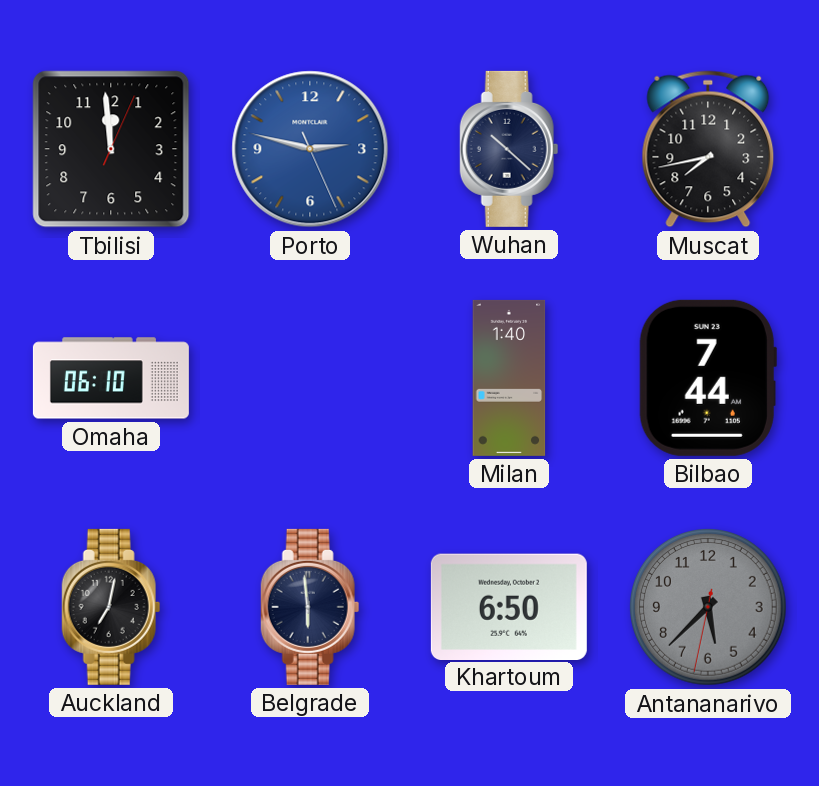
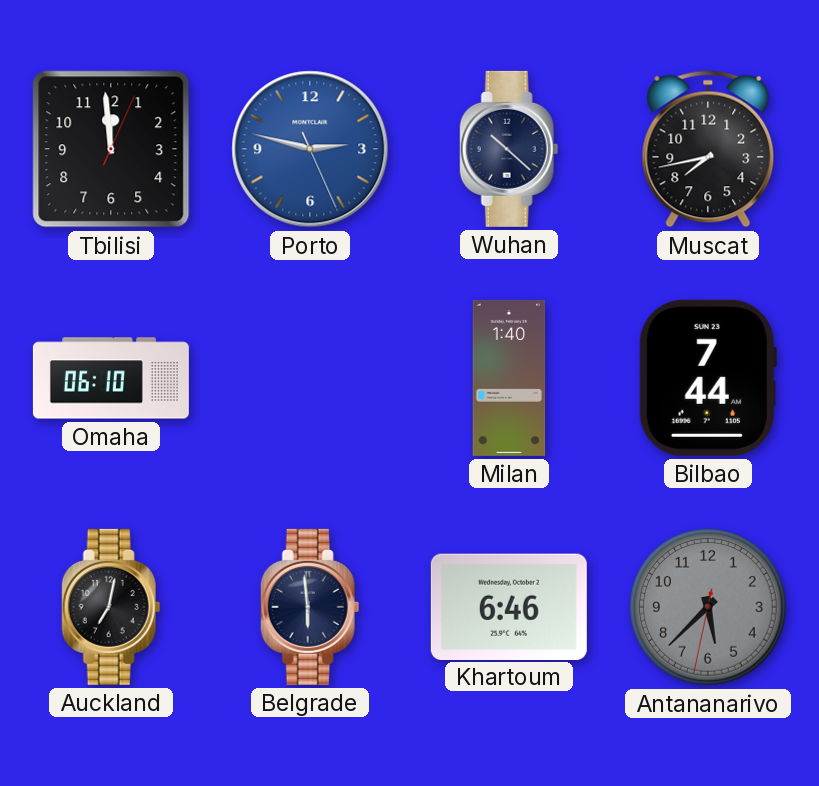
Khartoum: 6:50 -> 6:46 (509, 606)
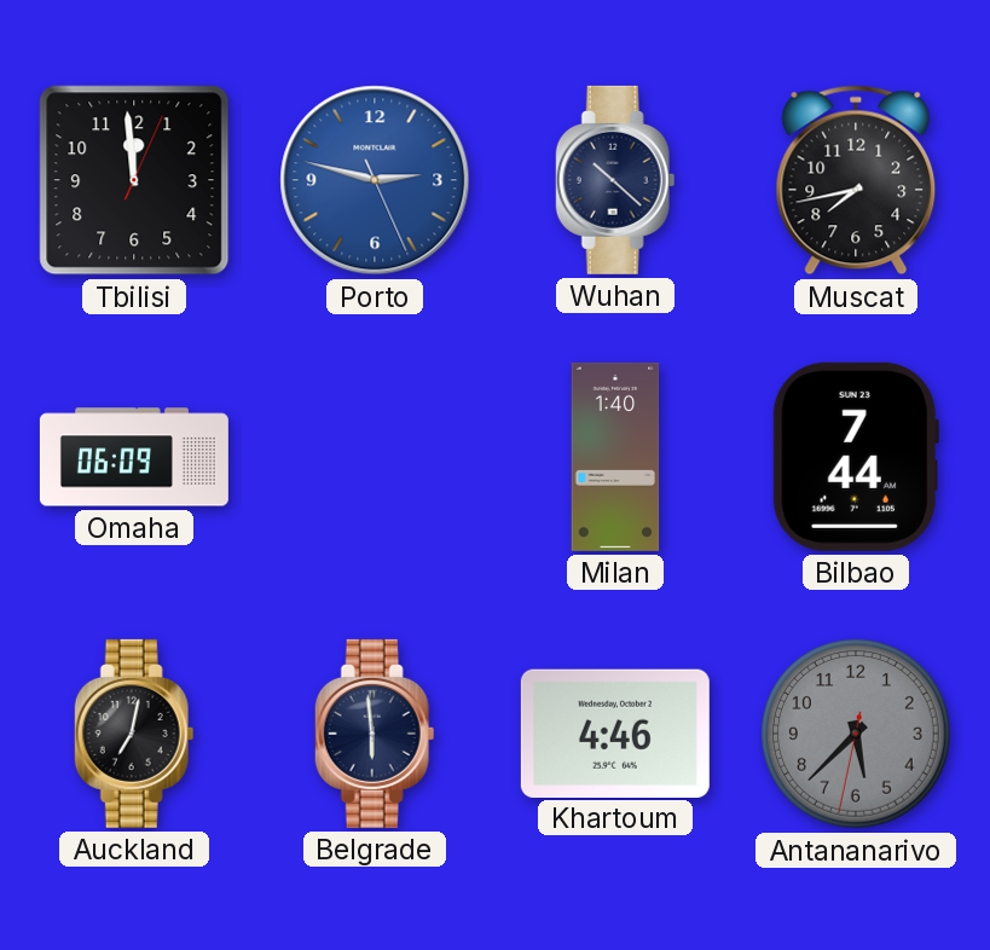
Omaha: 06:10 -> 06:09 (134, 457)
Khartoum: 6:46 -> 4:46 (615, 732)
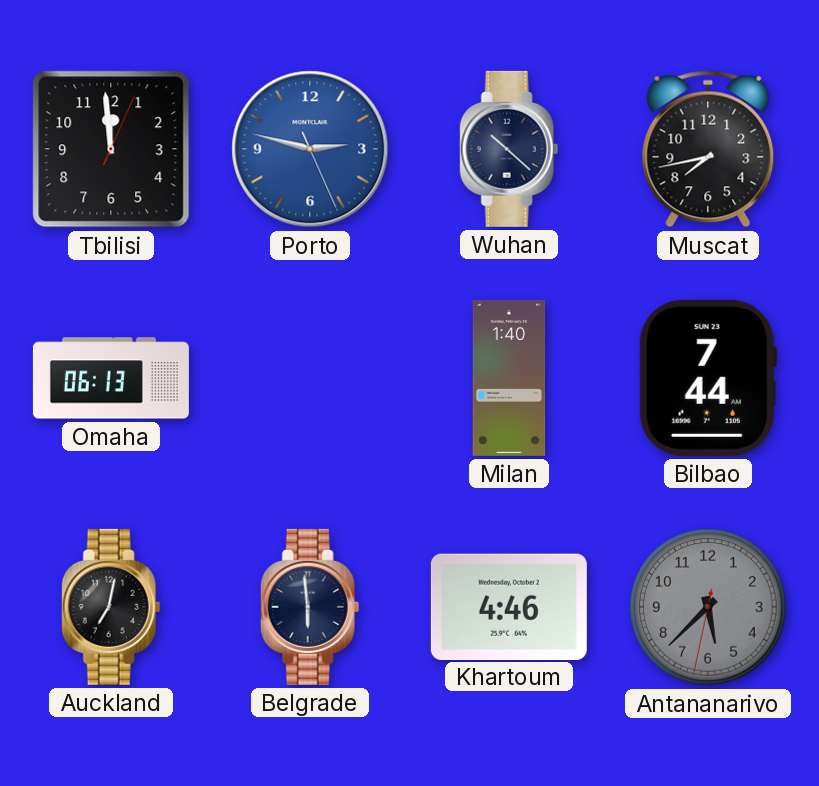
Omaha: 06:09 -> 06:13 (111, 378)
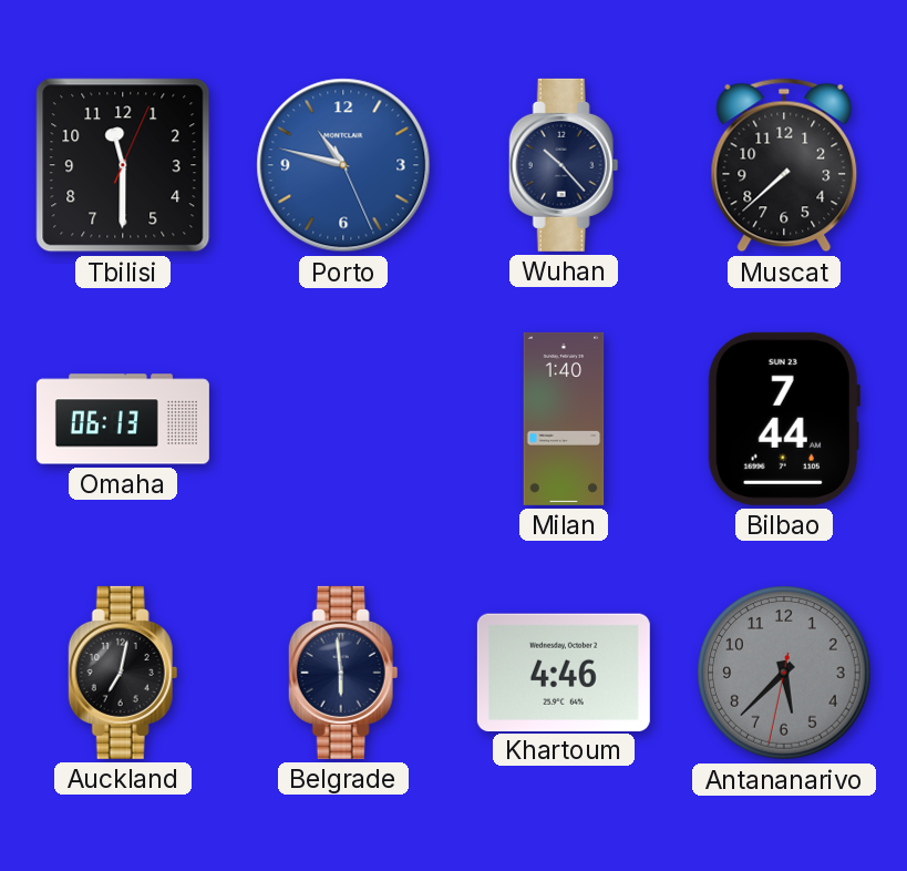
Tbilisi: 11:59 -> 11:30 (123, 165)
Porto: 2:47 -> 10:47 (343, 165)
Wuhan: 10:22 -> 10:23 (564, 165)
Muscat: 7:43 -> 7:38 (784, 165)
